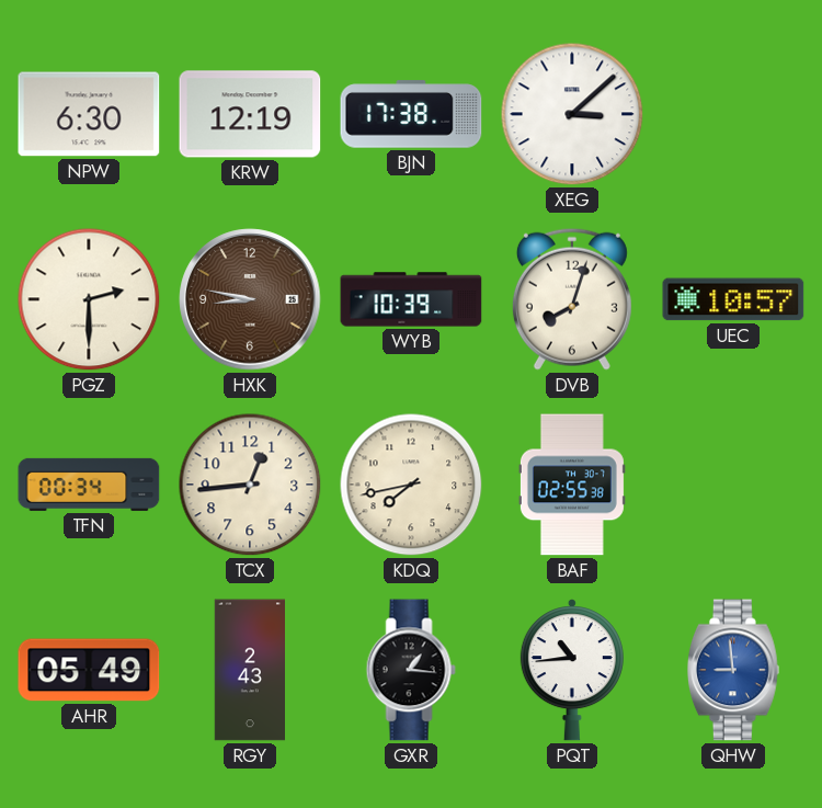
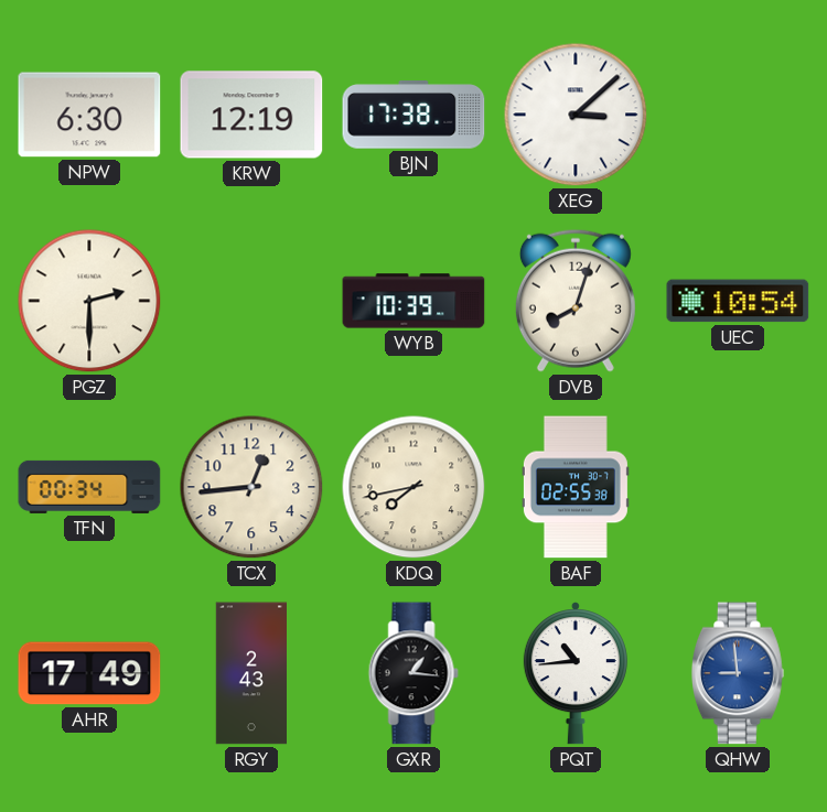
HXK: 8:47 -> none (250, 299)
UEC: 10:57 -> 10:54 (738, 301)
AHR: 05:49 -> 17:49 (89, 673)
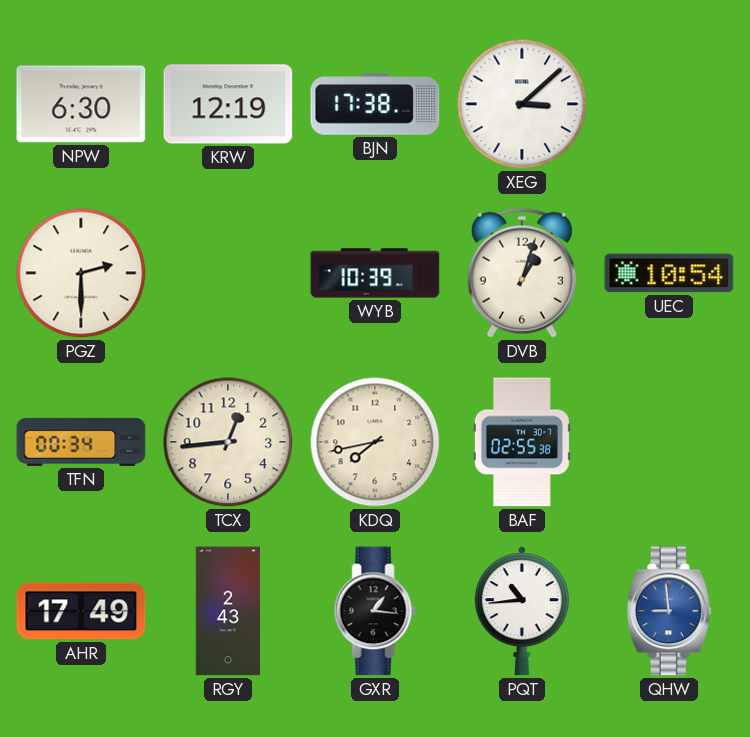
DVB: 8:03 -> 1:03 (522, 273)
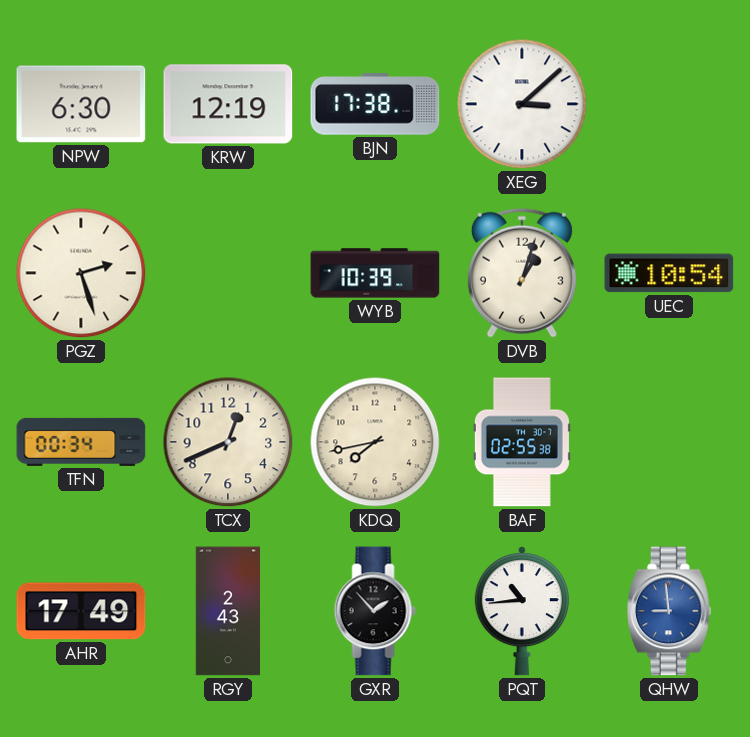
PGZ: 2:30 -> 2:27 (81, 273)
TCX: 12:44 -> 12:41 (228, 442)
GXR: 1:16 -> 1:53 (375, 611)
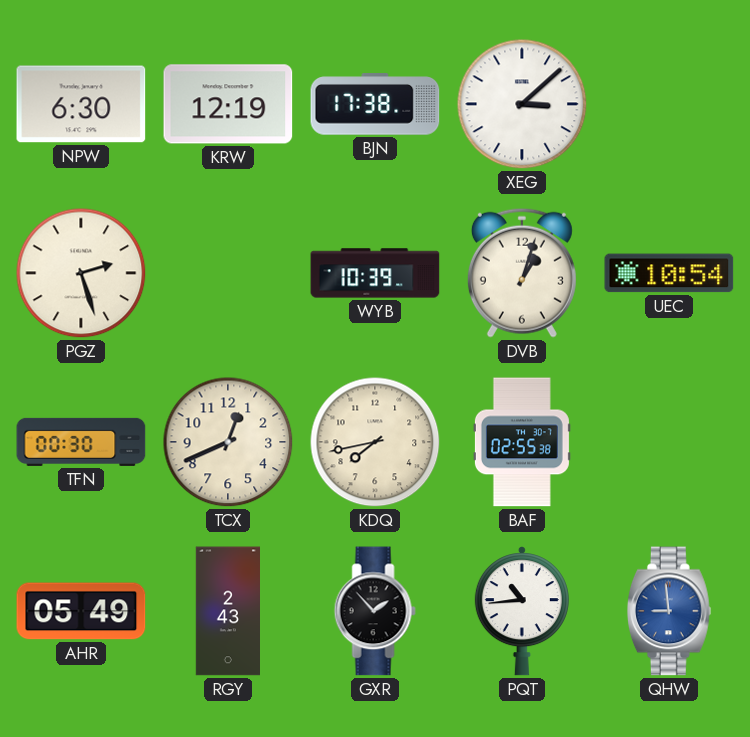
TFN: 00:34 -> 00:30 (81, 442)
AHR: 17:49 -> 05:49 (81, 611)
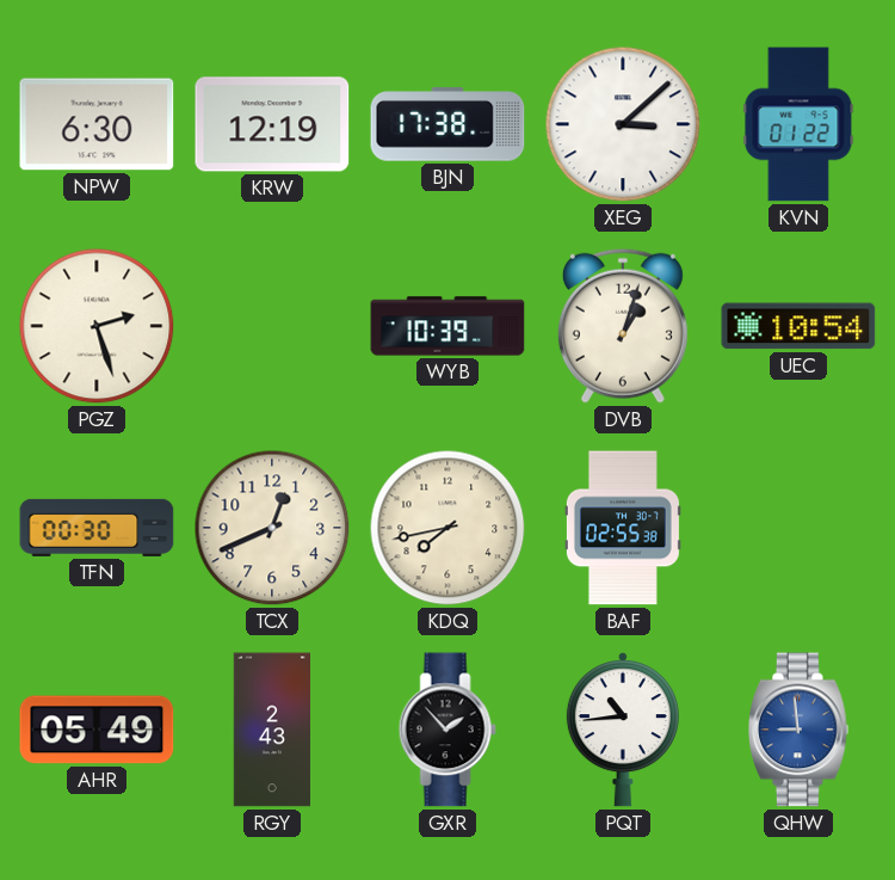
KVN: none -> 01:22 (798, 124)
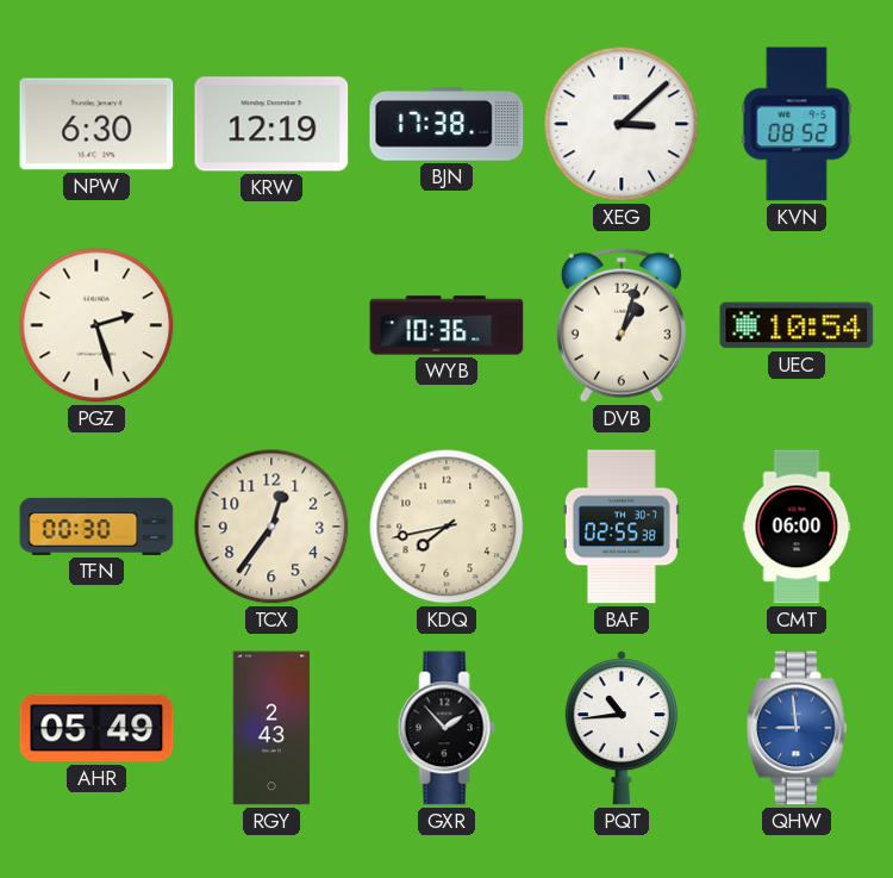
KVN: 01:22 -> 08:52 (797, 124)
WYB: 10:39 -> 10:36 (447, 325)
TCX: 12:41 -> 12:36 (271, 527)
CMT: none -> 06:00 (797, 527)
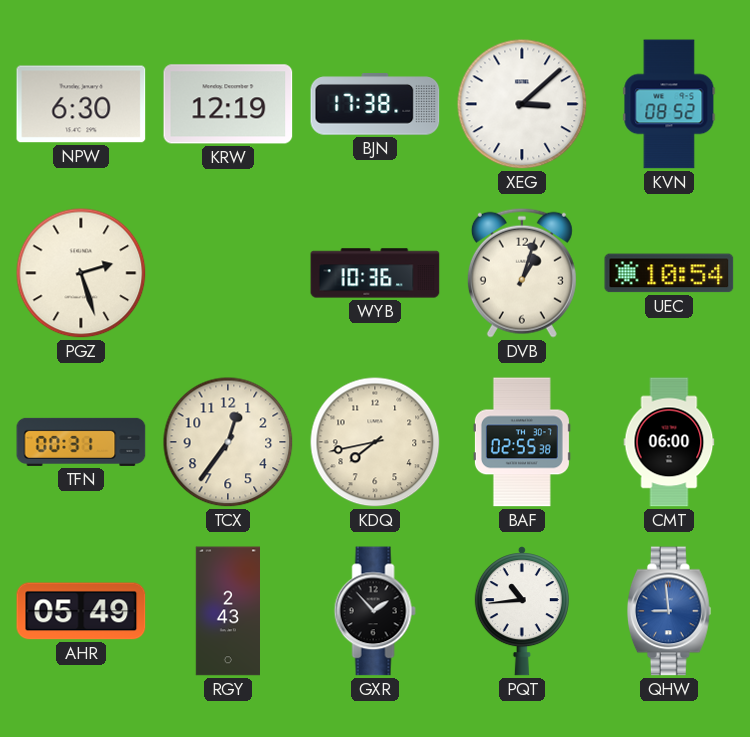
TFN: 00:30 -> 00:31 (81, 442)
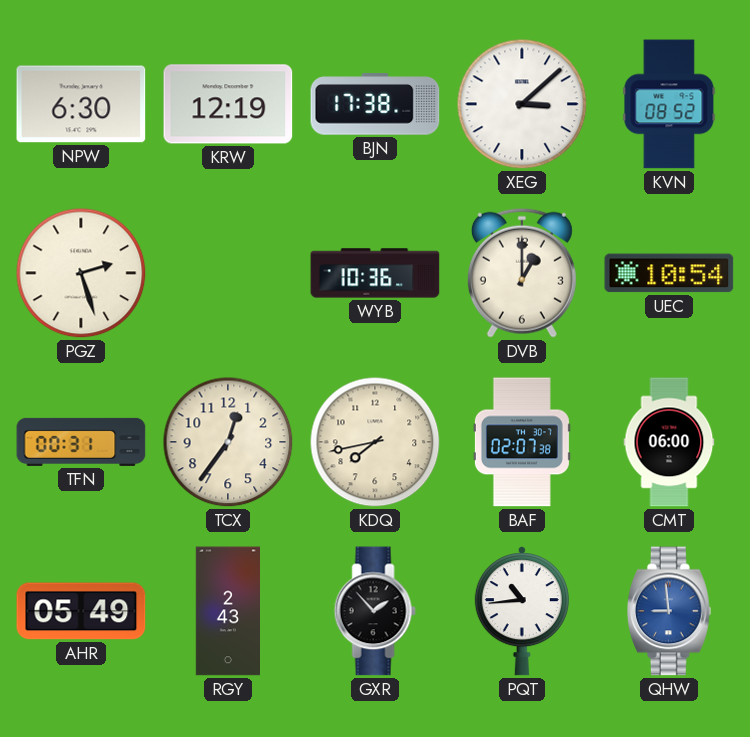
DVB: 1:03 -> 1:00 (522, 273)
BAF: 02:55 -> 02:07 (522, 442)
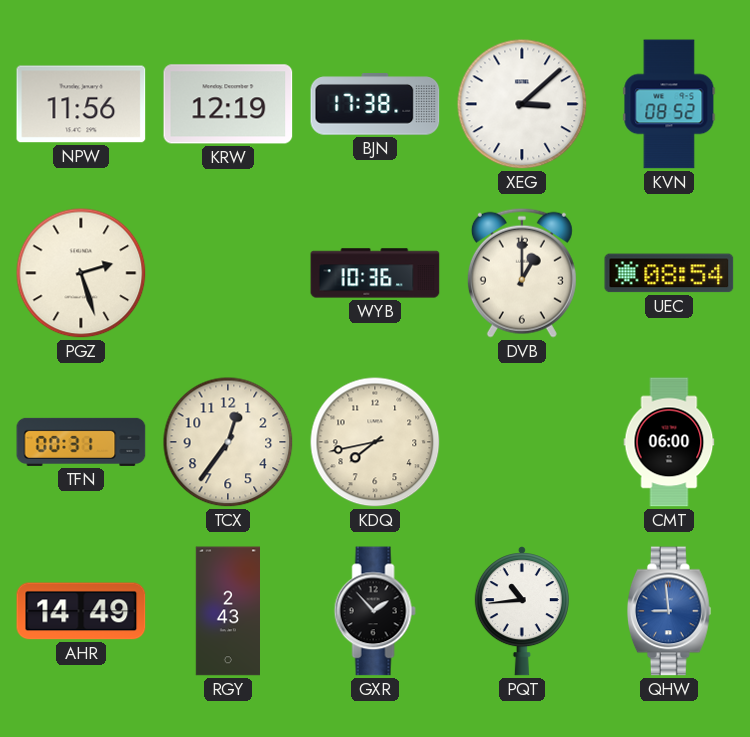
NPW: 6:30 -> 11:56 (81, 104)
UEC: 10:54 -> 08:54 (669, 273)
BAF: 02:07 -> none (522, 442)
AHR: 05:49 -> 14:49 (81, 611)
